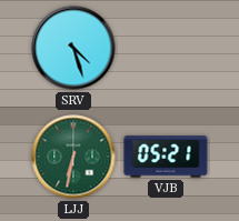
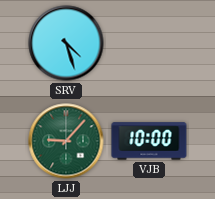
LJJ: 6:32 -> 9:07 (66, 141)
VJB: 05:21 -> 10:00 (149, 141)
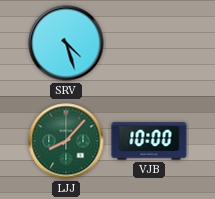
LJJ: 9:07 -> 8:07 (66, 141)
